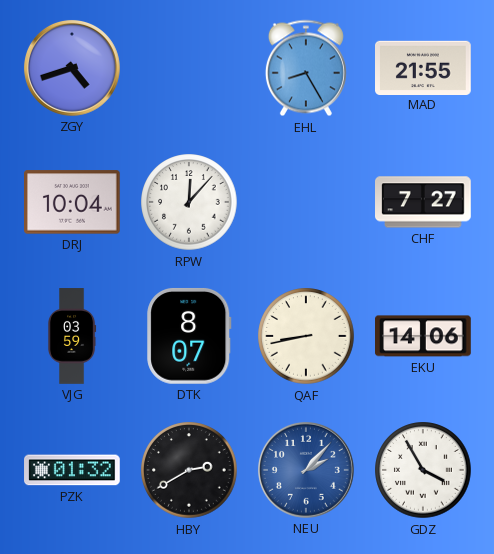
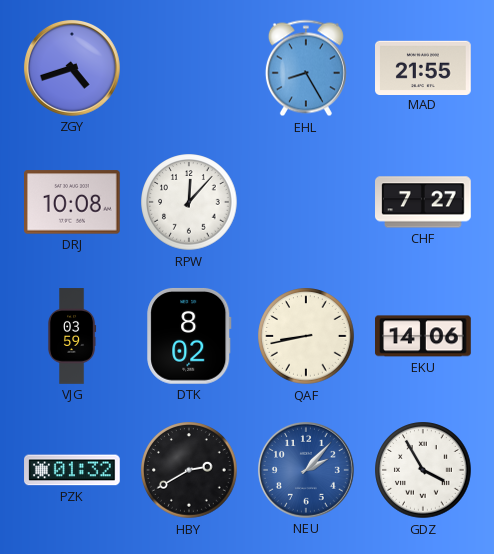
DRJ: 10:04 -> 10:08 (73, 202)
DTK: 8:07 -> 8:02 (189, 336)
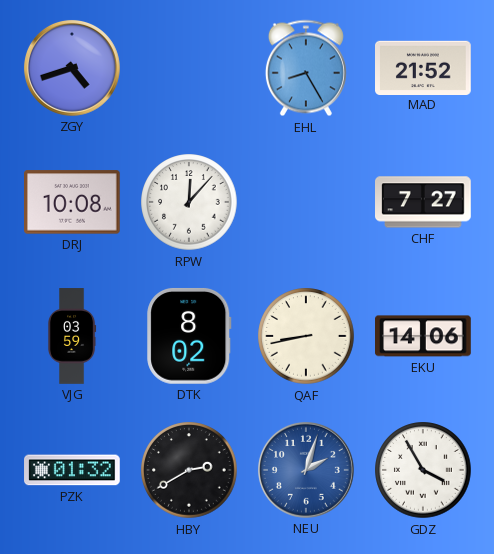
MAD: 21:55 -> 21:52 (424, 67)
NEU: 2:07 -> 2:03 (306, 470)
